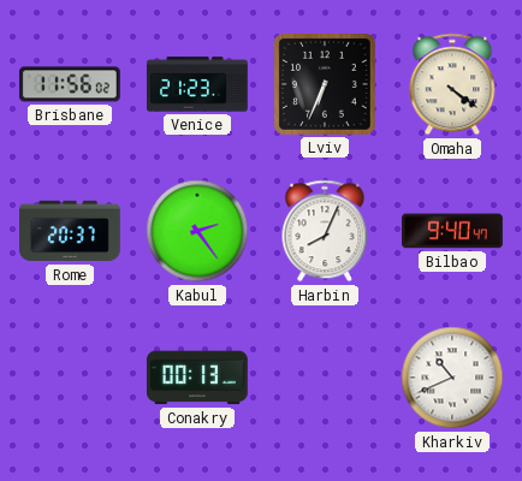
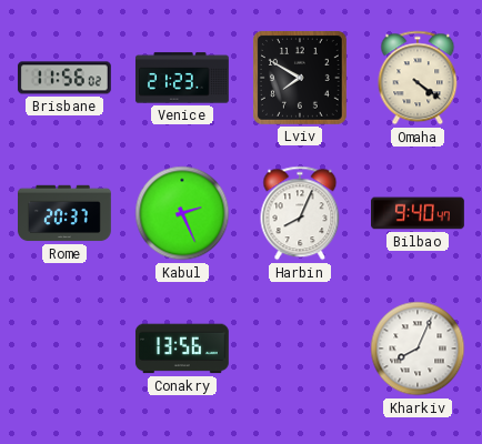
Lviv: 6:34 -> 7:50 (300, 78)
Kabul: 2:24 -> 2:26 (182, 213)
Conakry: 00:13 -> 13:56 (182, 349)
Kharkiv: 10:41 -> 8:04 (418, 349)
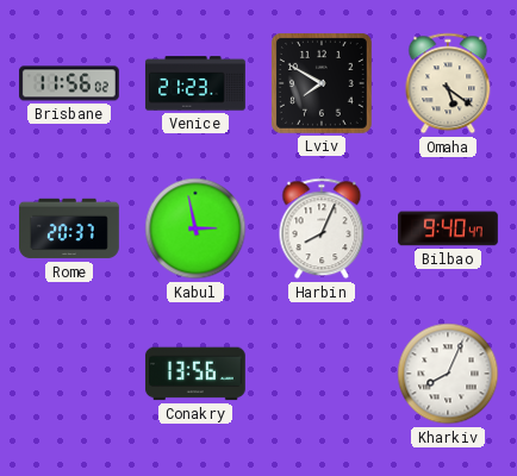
Omaha: 4:21 -> 5:21 (448, 83)
Kabul: 2:26 -> 2:58 (195, 228)
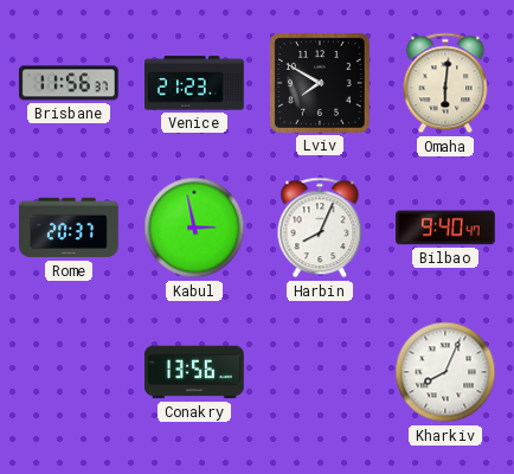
Brisbane: 11:56:02 -> 11:56:37 (69, 83)
Omaha: 5:21 -> 6:01 (445, 83)
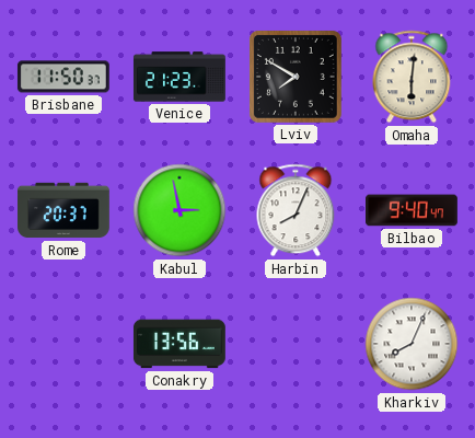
Brisbane: 11:56 -> 11:50 (63, 77)
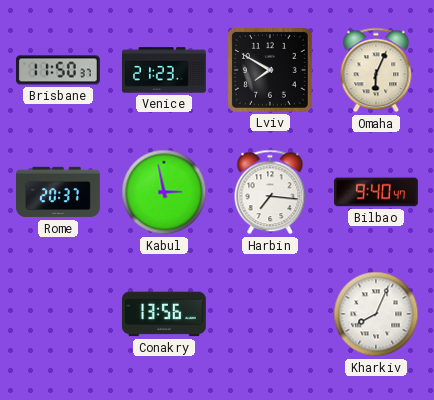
Omaha: 6:01 -> 6:04 (376, 70)
Harbin: 8:04 -> 7:16 (270, 192)
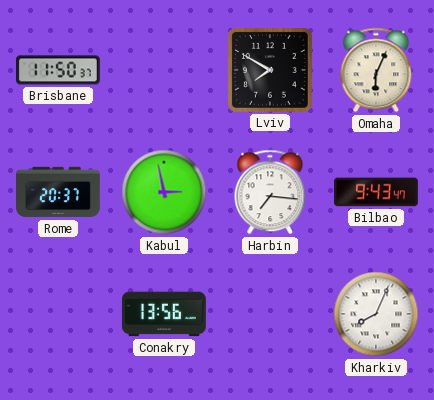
Venice: 21:23 -> none (164, 70)
Bilbao: 9:40 -> 9:43 (377, 192)
